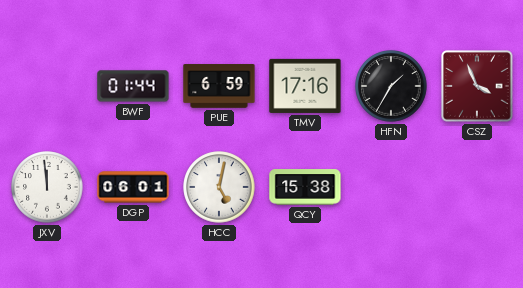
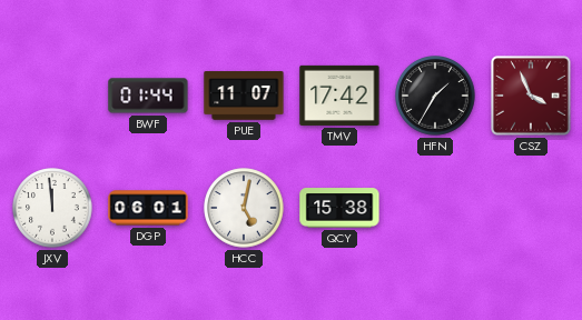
PUE: 6:59 -> 11:07 (244, 96)
TMV: 17:16 -> 17:42 (339, 96)
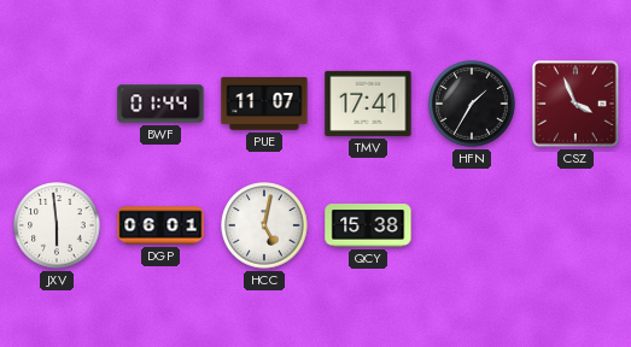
TMV: 17:42 -> 17:41 (368, 104)
JXV: 11:59 -> 5:59 (57, 225)
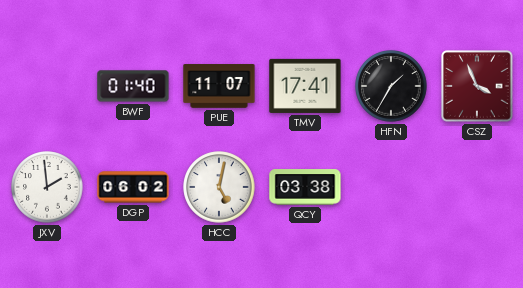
BWF: 01:44 -> 01:40 (133, 86)
JXV: 5:59 -> 1:59 (47, 187)
DGP: 06:01 -> 06:02 (133, 187)
QCY: 15:38 -> 03:38 (305, 187)
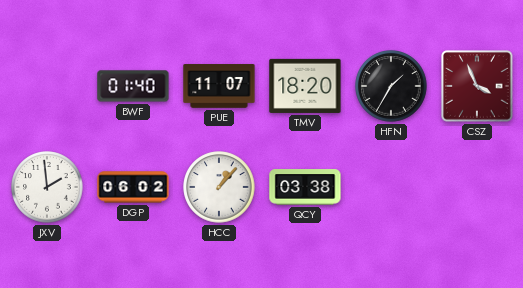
TMV: 17:41 -> 18:20 (305, 86)
HCC: 5:02 -> 1:07 (219, 187)
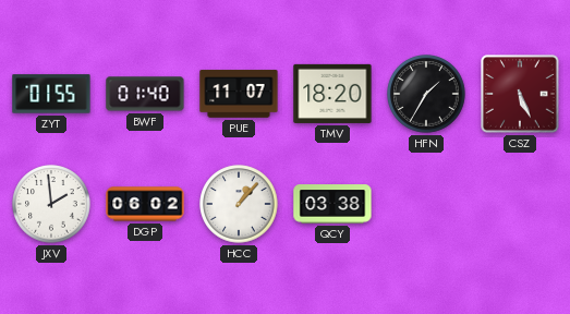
ZYT: none -> 01:55 (51, 94)
CSZ: 3:56 -> 5:26 (520, 94)
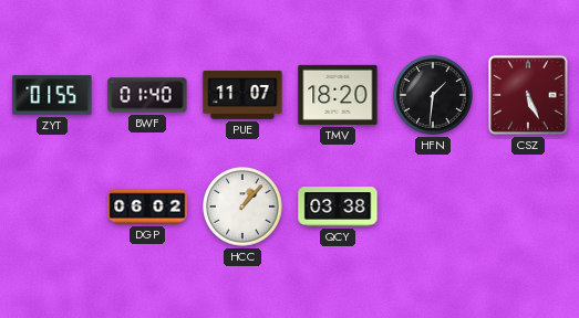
HFN: 1:35 -> 1:31 (433, 95)
JXV: 1:59 -> none (51, 204)
